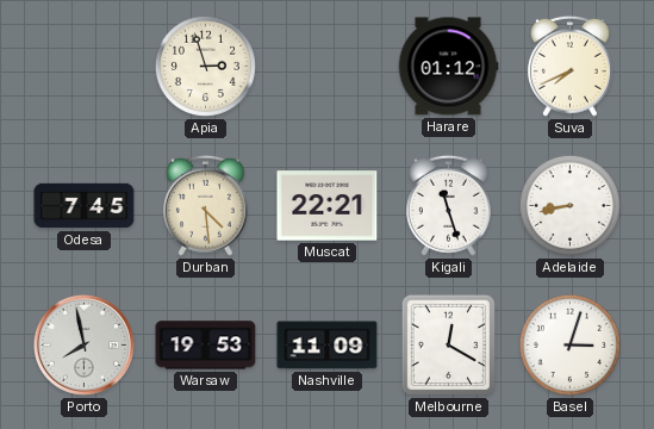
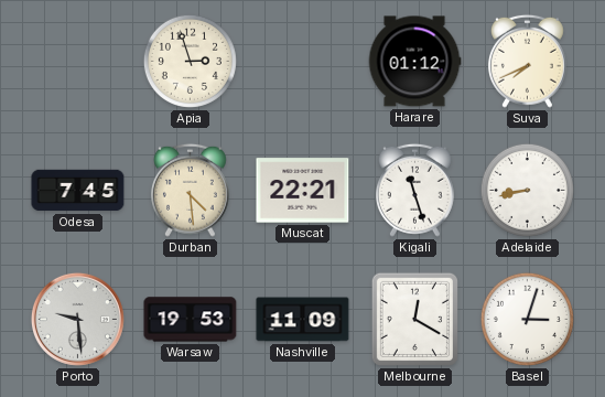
Porto: 7:58 -> 9:29 (77, 319)
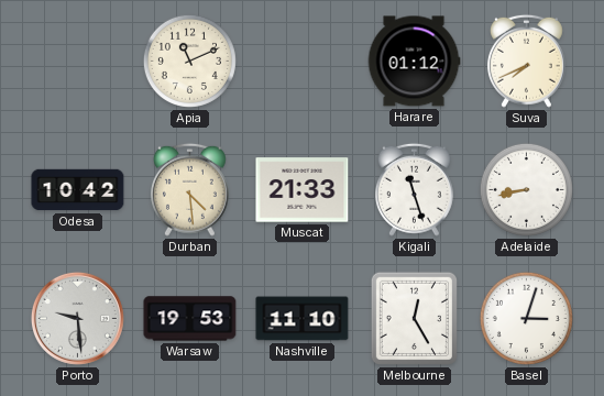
Apia: 2:57 -> 11:11 (189, 61)
Odesa: 7:45 -> 10:42 (78, 190)
Muscat: 22:21 -> 21:33 (303, 190)
Nashville: 11:09 -> 11:10 (303, 319)
Melbourne: 12:20 -> 12:25 (414, 318)
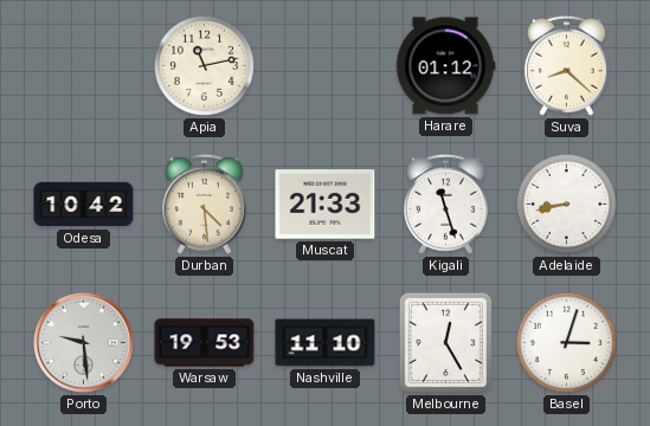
Apia: 11:11 -> 11:13 (204, 65)
Suva: 7:41 -> 8:22 (566, 65)
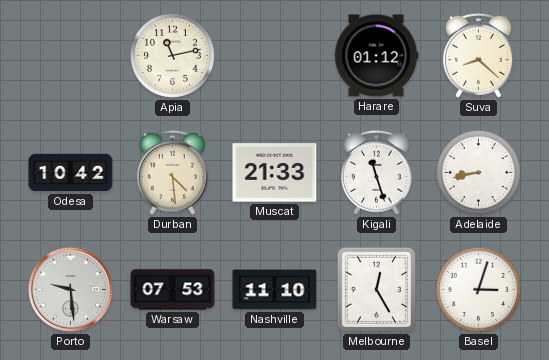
Warsaw: 19:53 -> 07:53 (173, 290)
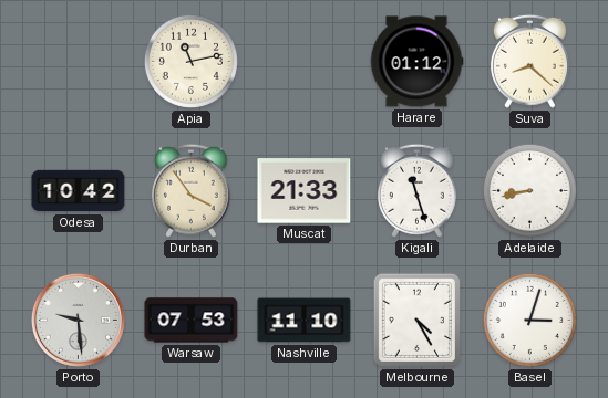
Durban: 4:29 -> 3:54 (190, 190)
Melbourne: 12:25 -> 4:25 (416, 320)
